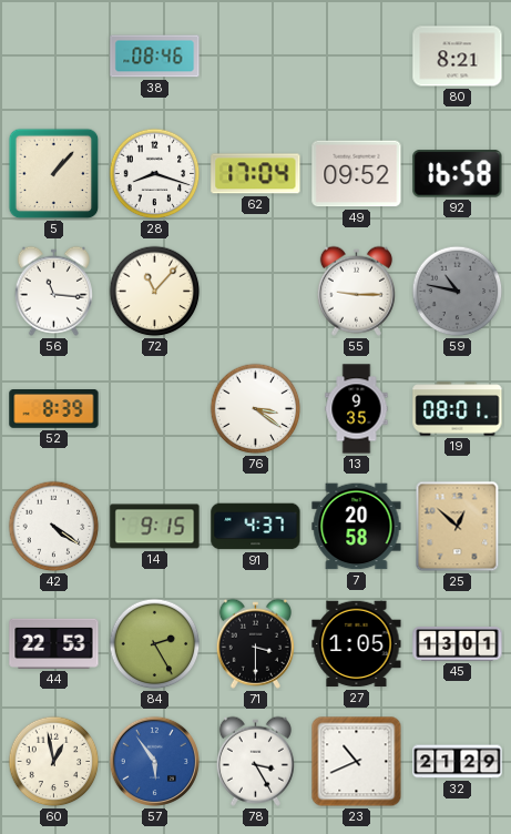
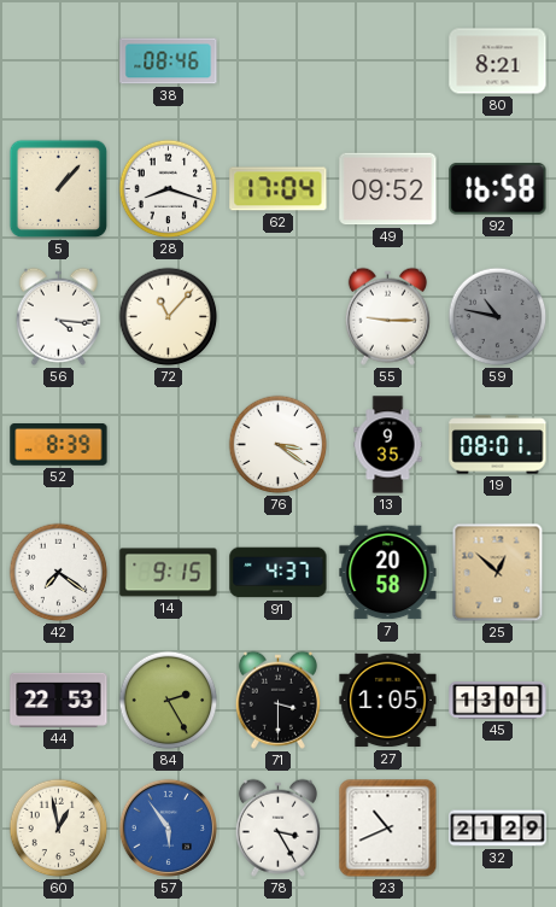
56: 11:16 -> 4:16 (58, 316)
42: 4:21 -> 7:21 (59, 573)
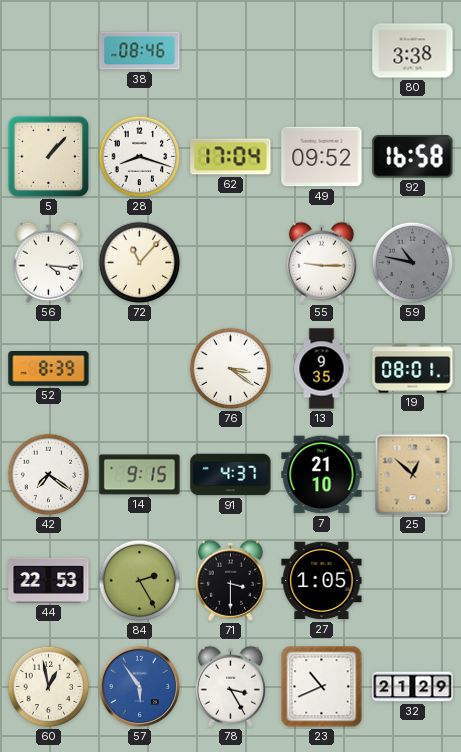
80: 8:21 -> 3:38 (413, 51)
7: 20:58 -> 21:10 (322, 475)
45: 13:01 -> none (498, 701)
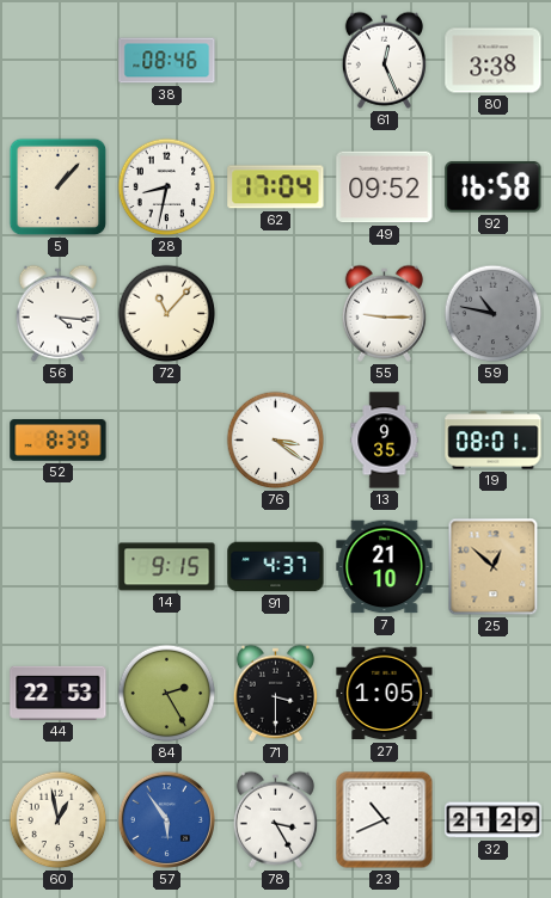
61: none -> 12:26 (384, 60)
28: 8:18 -> 8:32 (167, 187)
42: 7:21 -> none (49, 475)
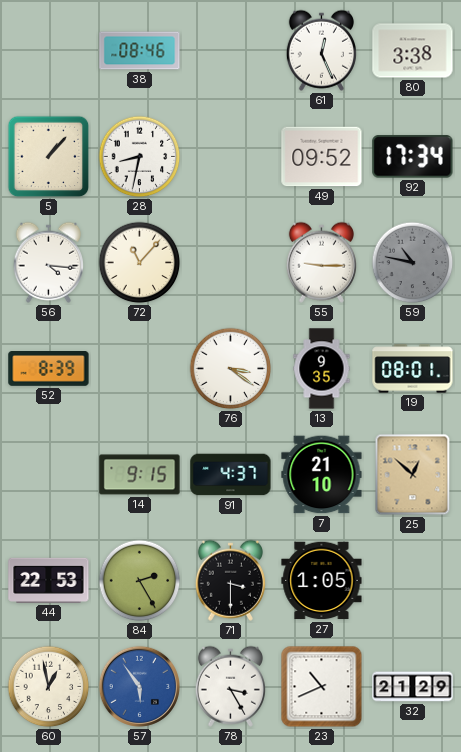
62: 17:04 -> none (276, 187)
92: 16:58 -> 17:34 (413, 157)
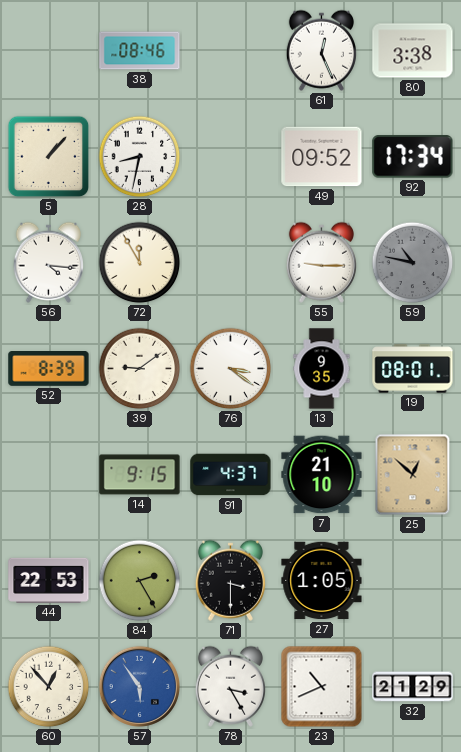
72: 11:07 -> 11:55 (140, 263)
39: none -> 9:09 (140, 369)
60: 12:58 -> 12:53 (49, 687)
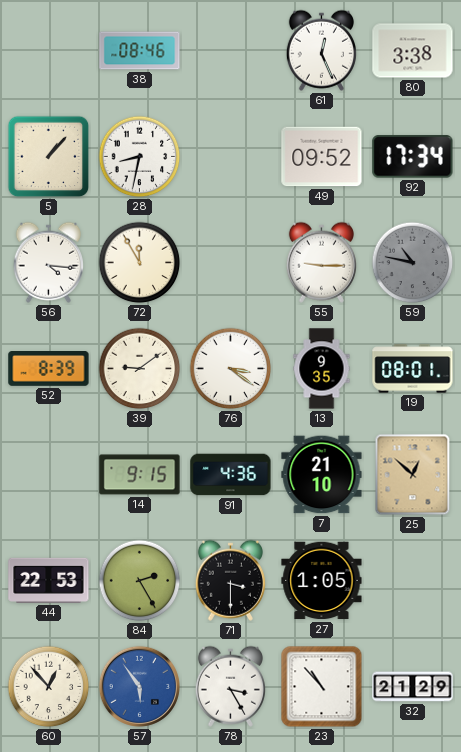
91: 4:37 -> 4:36 (231, 475)
23: 10:41 -> 10:53 (322, 687)
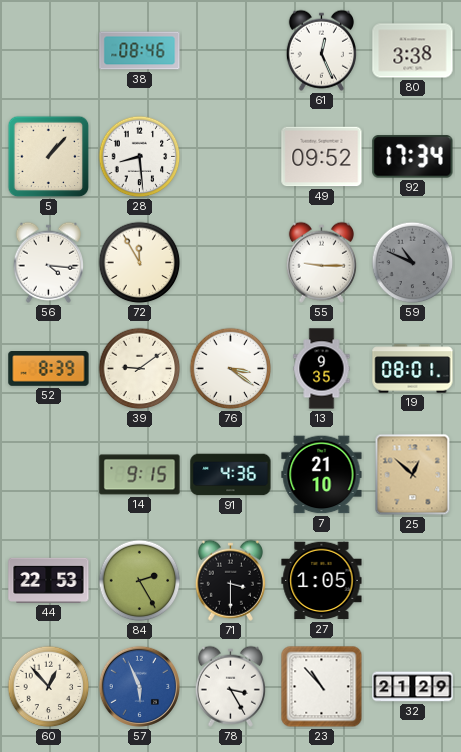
28: 8:32 -> 8:29 (140, 157)
59: 10:47 -> 10:49 (413, 263)
57: 5:54 -> 5:56 (139, 686)
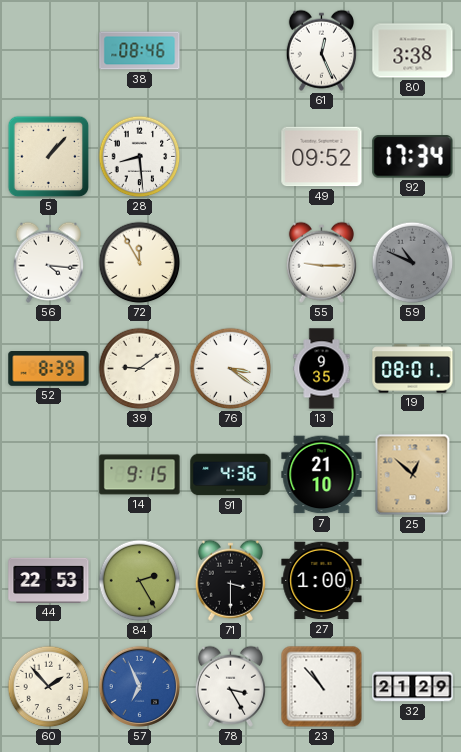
27: 1:05 -> 1:00 (322, 581)
60: 12:53 -> 1:53 (49, 687)
57: 5:56 -> 6:56 (139, 686)
